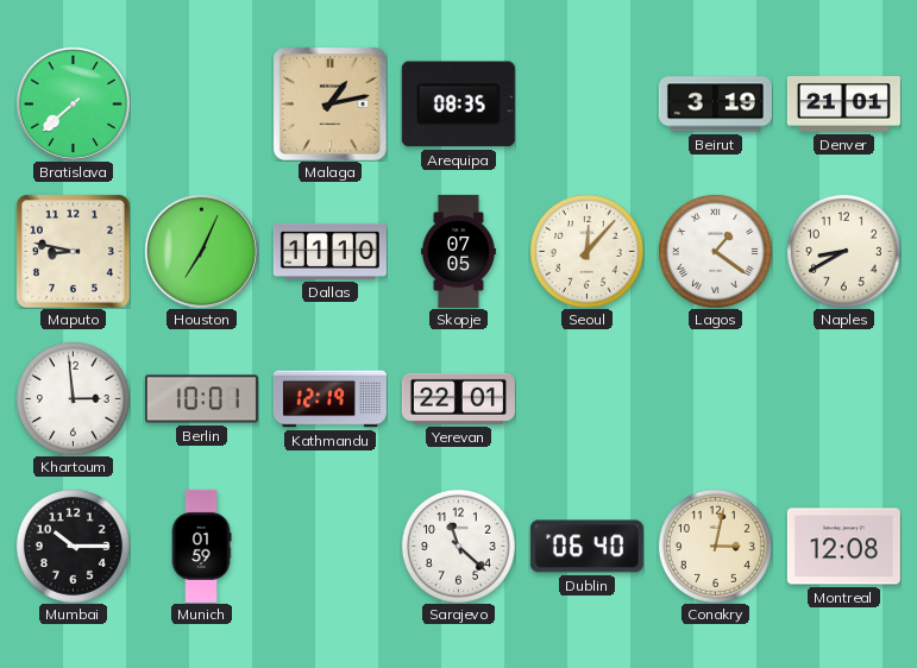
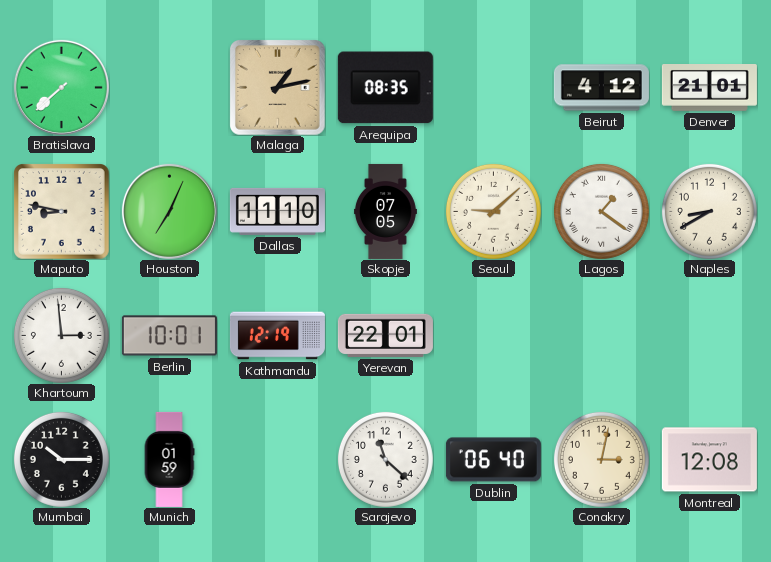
Beirut: 3:19 -> 4:12 (601, 88)
Seoul: 12:07 -> 9:08 (493, 211)
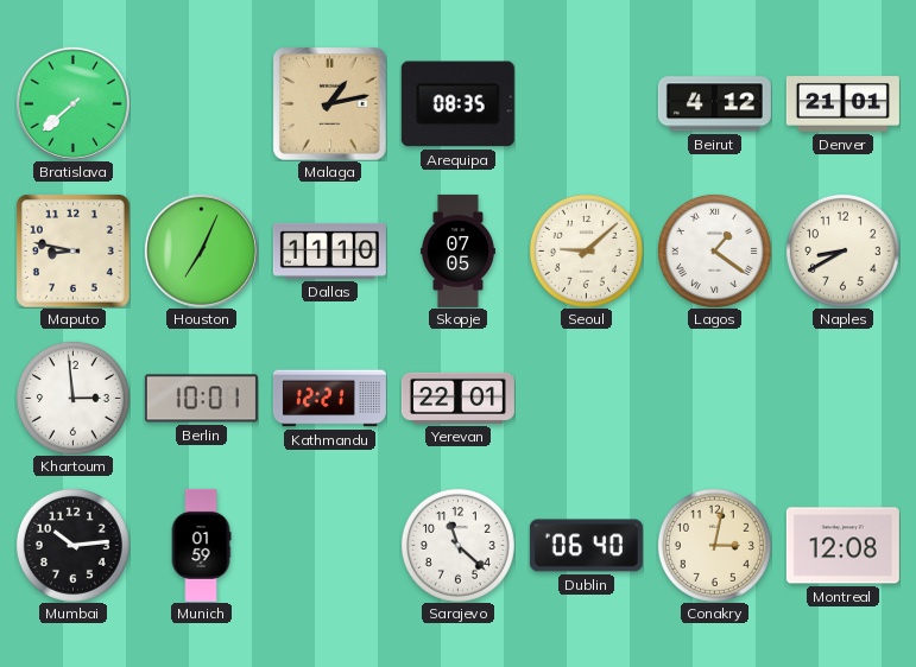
Kathmandu: 12:19 -> 12:21 (329, 399)
Mumbai: 10:15 -> 10:14 (72, 545)
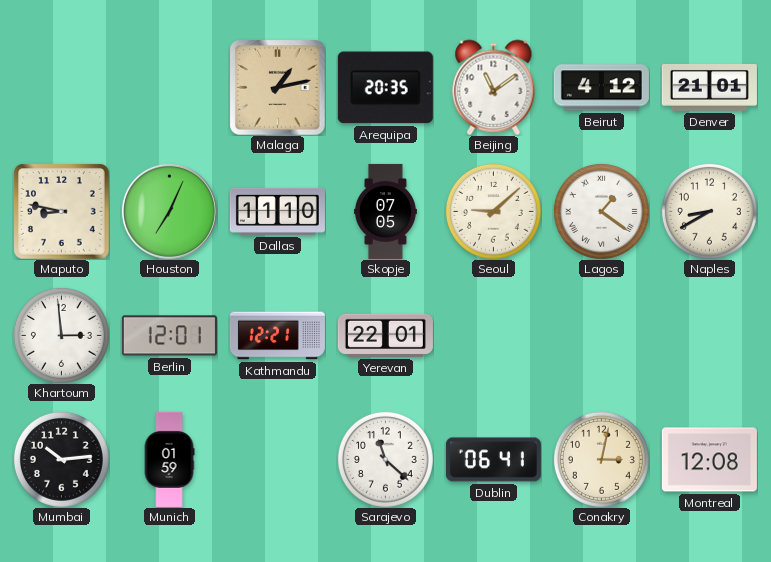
Bratislava: 7:38 -> none (72, 103)
Arequipa: 08:35 -> 20:35 (385, 88)
Beijing: none -> 11:09 (494, 87)
Berlin: 10:01 -> 12:01 (169, 336)
Dublin: 06:40 -> 06:41 (493, 460)
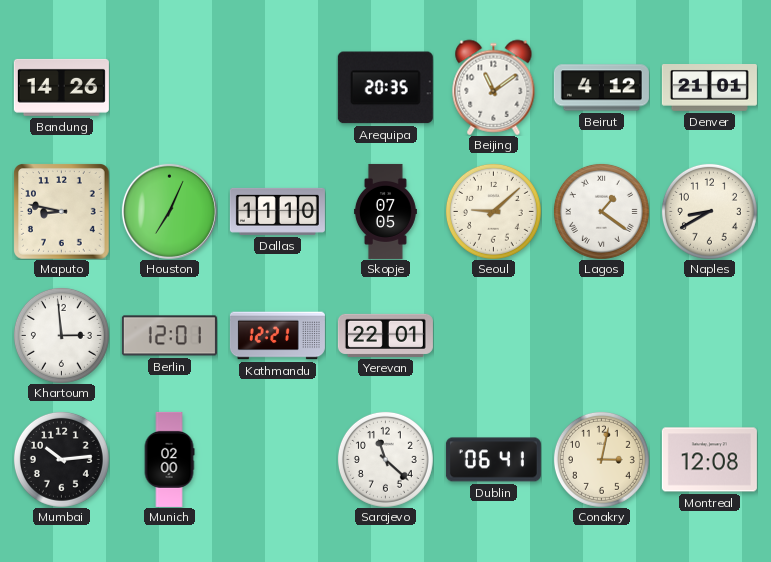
Bandung: none -> 14:26 (61, 87)
Malaga: 1:13 -> none (278, 88)
Munich: 01:59 -> 02:00 (169, 459)
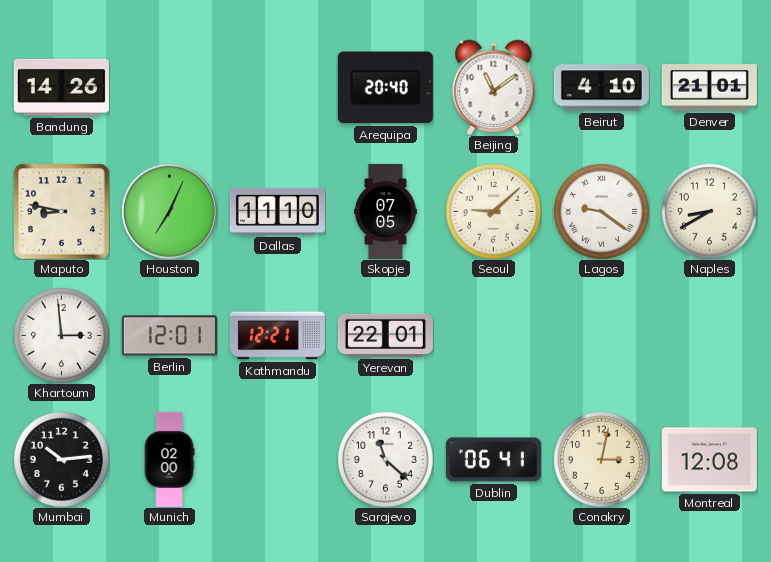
Arequipa: 20:35 -> 20:40 (385, 88)
Beirut: 4:12 -> 4:10 (601, 88)
Lagos: 1:21 -> 9:21 (601, 211)
